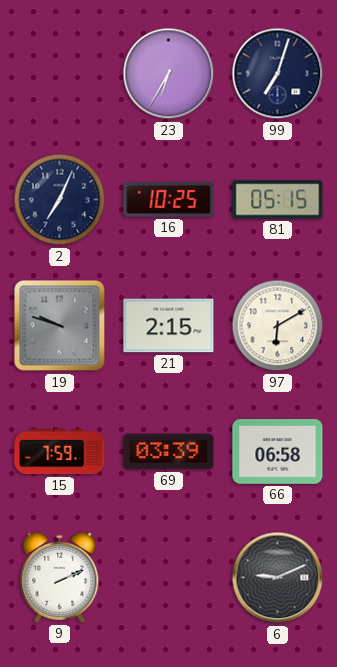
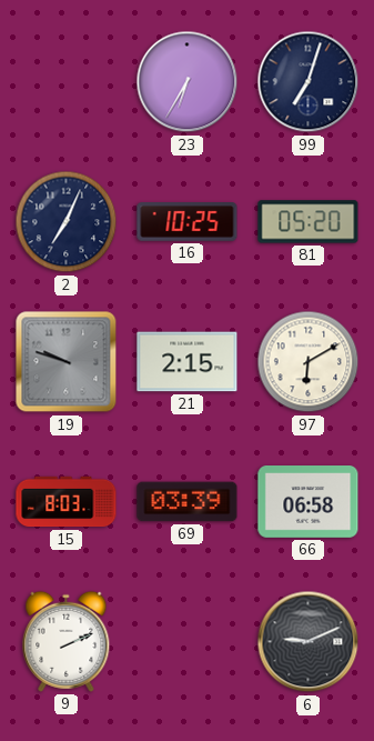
81: 05:15 -> 05:20 (309, 222)
15: 7:59 -> 8:03 (67, 502)
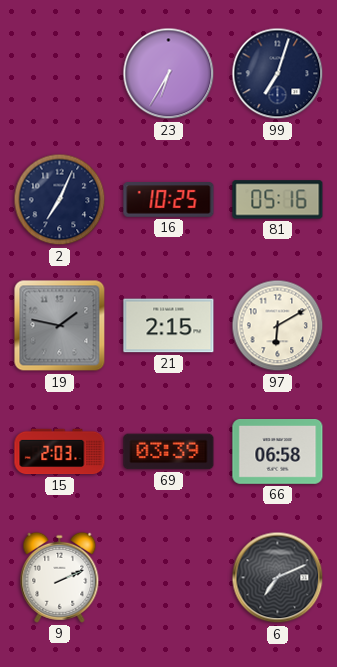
81: 05:20 -> 05:16 (278, 200)
19: 9:48 -> 1:47 (60, 326)
15: 8:03 -> 2:03 (60, 452)
6: 9:11 -> 7:11 (278, 578)
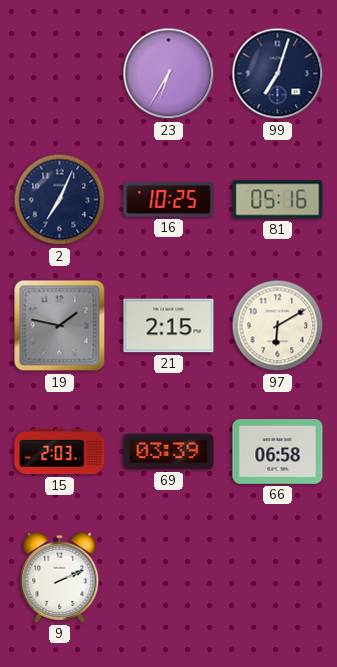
6: 7:11 -> none (278, 578)
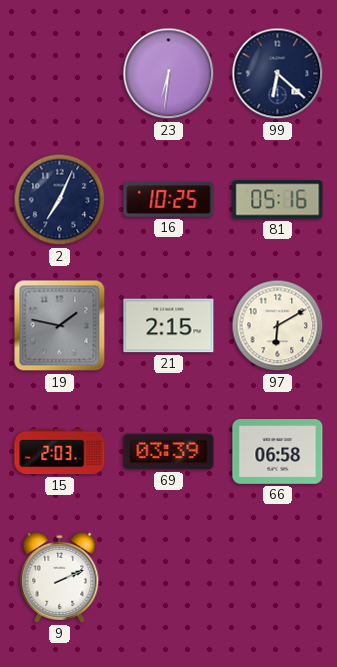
23: 6:35 -> 6:31 (169, 74)
99: 7:03 -> 6:22 (278, 74)
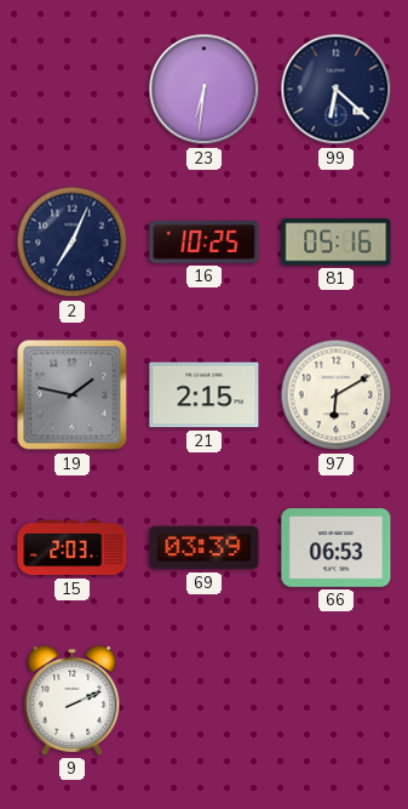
66: 06:58 -> 06:53 (337, 548)
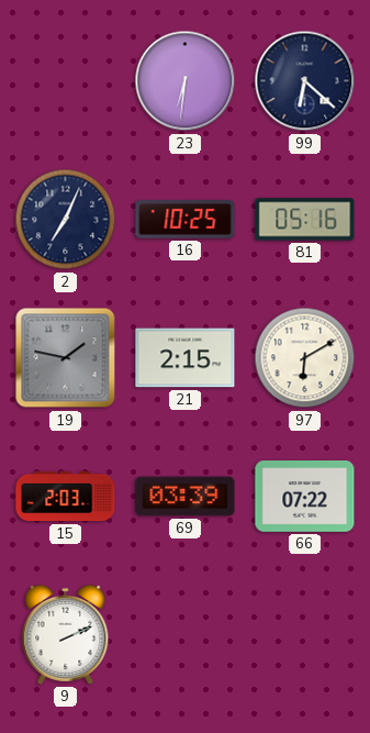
66: 06:53 -> 07:22 (305, 497)
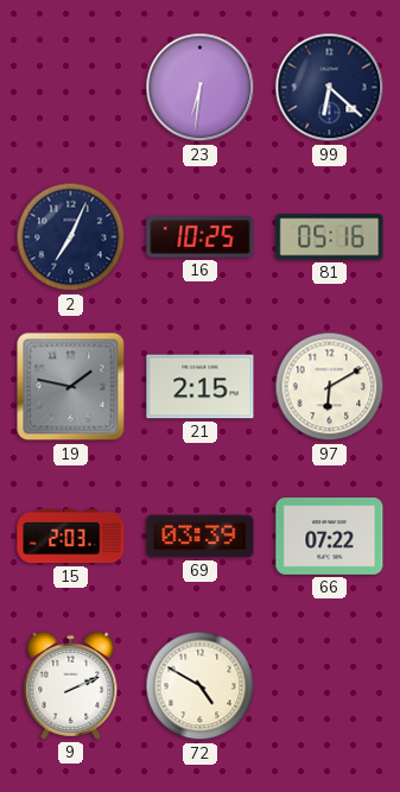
72: none -> 4:50 (201, 686)
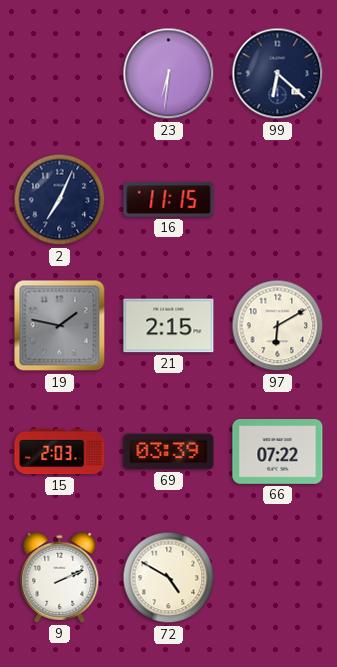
16: 10:25 -> 11:15 (169, 200)
81: 05:16 -> none (330, 237)
